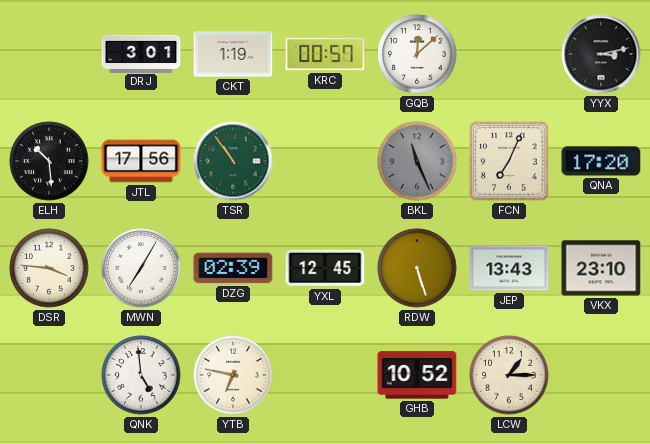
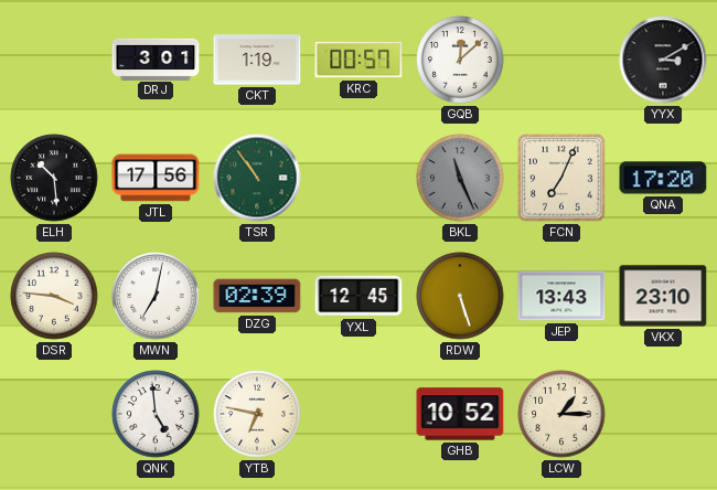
YYX: 3:13 -> 3:10 (663, 60)
MWN: 7:05 -> 7:02 (156, 296)
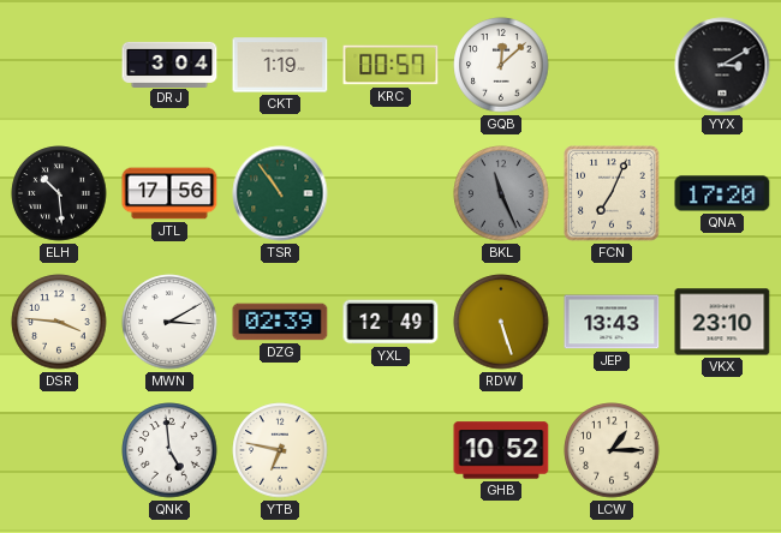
DRJ: 3:01 -> 3:04 (169, 64)
MWN: 7:02 -> 3:10 (169, 322)
YXL: 12:45 -> 12:49 (390, 322)
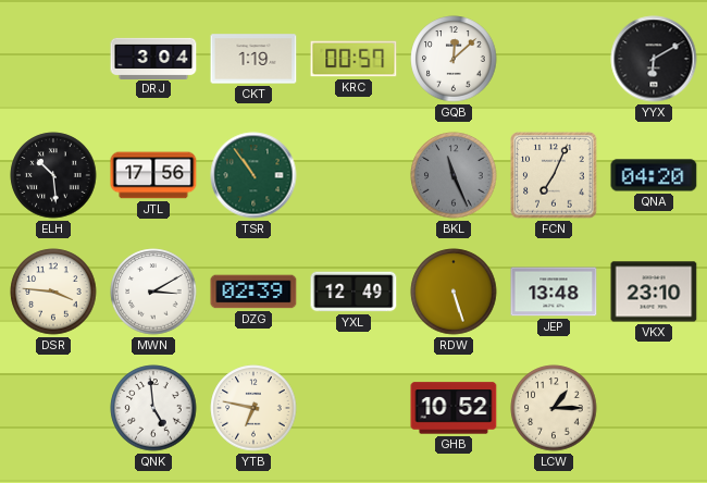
YYX: 3:10 -> 6:10 (654, 59)
QNA: 17:20 -> 04:20 (654, 175)
JEP: 13:43 -> 13:48 (554, 292)
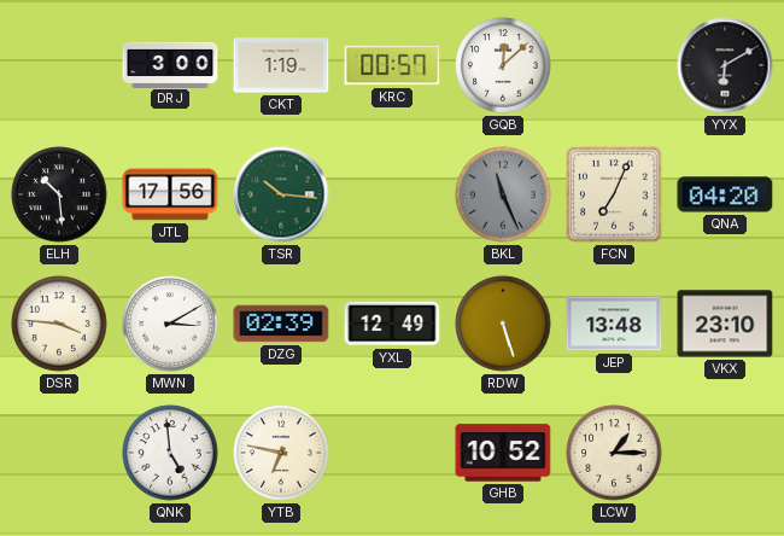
DRJ: 3:04 -> 3:00 (170, 64)
TSR: 10:54 -> 10:16 (281, 194)
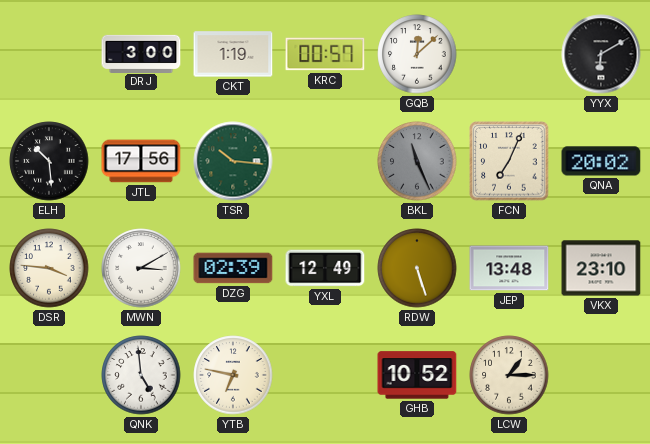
QNA: 04:20 -> 20:02 (601, 161)
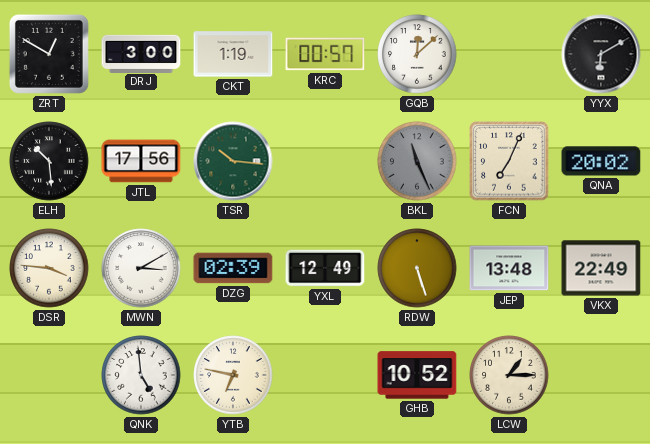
ZRT: none -> 12:50 (49, 54)
VKX: 23:10 -> 22:49 (601, 268)
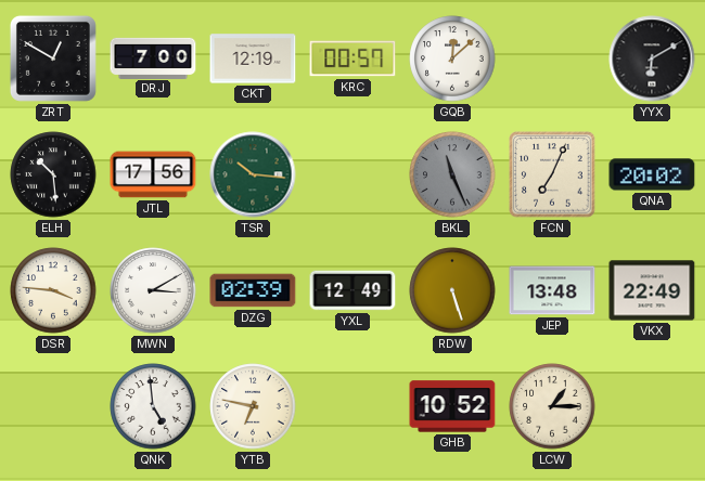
DRJ: 3:00 -> 7:00 (153, 57)
CKT: 1:19 -> 12:19 (253, 58)
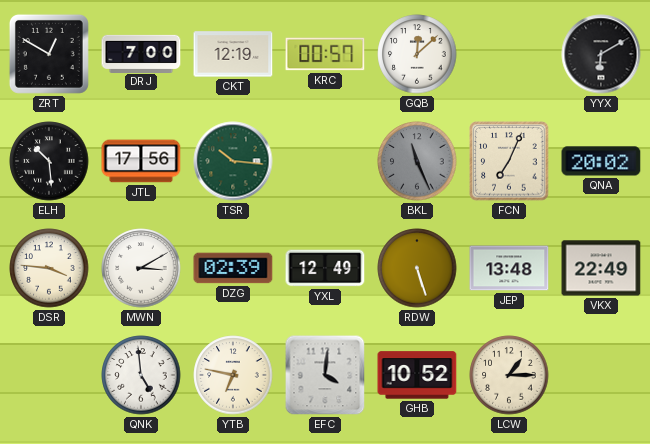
EFC: none -> 4:01 (325, 375)
